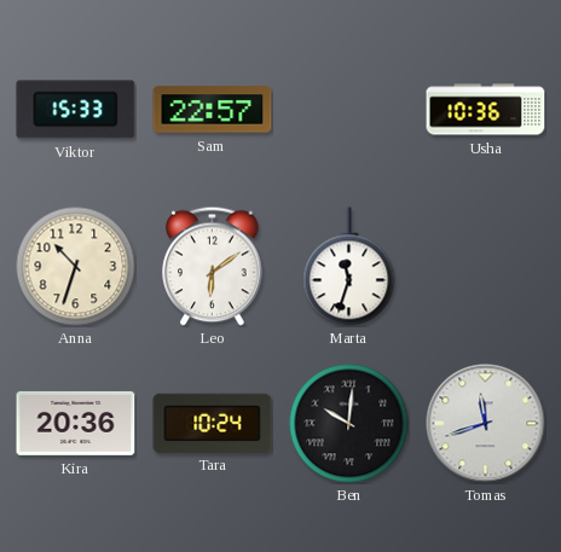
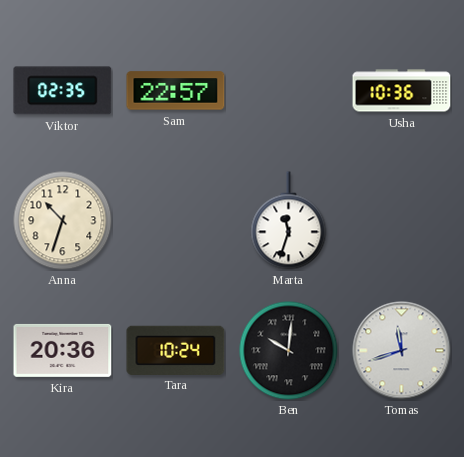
Viktor: 15:33 -> 02:35 (63, 91)
Leo: 6:09 -> none (213, 266)
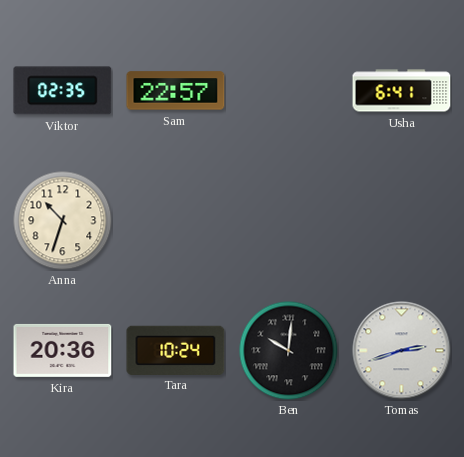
Usha: 10:36 -> 6:41 (402, 91)
Marta: 11:33 -> none (289, 221)
Tomas: 11:42 -> 2:42 (402, 351)
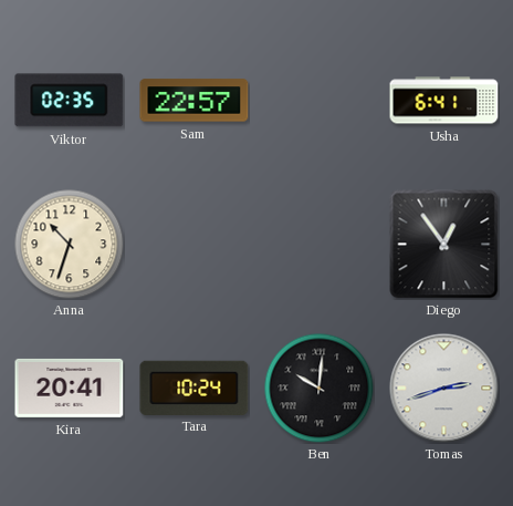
Diego: none -> 12:54 (444, 245)
Kira: 20:36 -> 20:41 (70, 388)
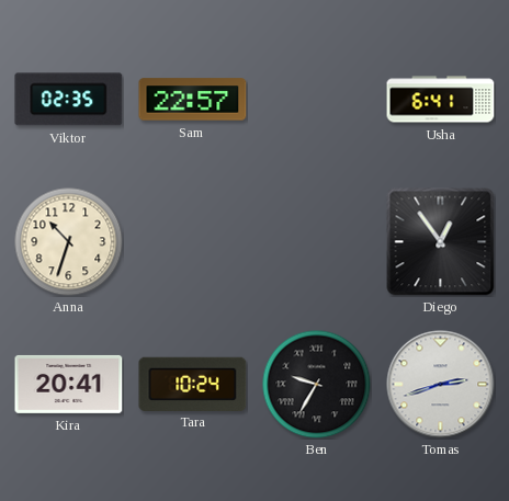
Ben: 10:01 -> 9:35 (317, 385)
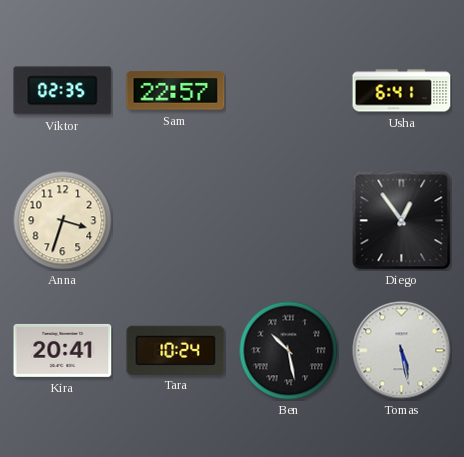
Anna: 10:33 -> 3:33 (63, 221)
Ben: 9:35 -> 10:28 (289, 351)
Tomas: 2:42 -> 5:28 (402, 351)
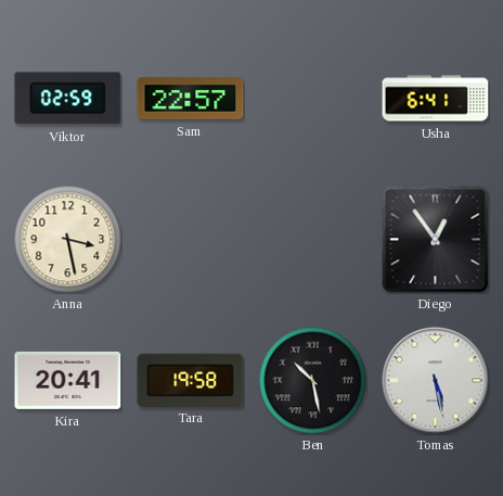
Viktor: 02:35 -> 02:59 (68, 99)
Anna: 3:33 -> 3:28 (68, 240)
Tara: 10:24 -> 19:58 (191, 380)
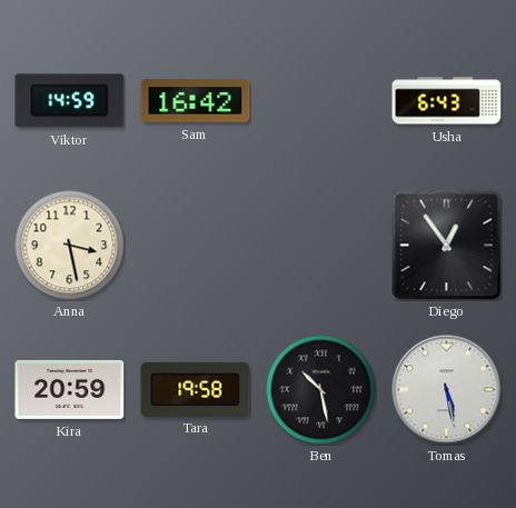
Viktor: 02:59 -> 14:59 (70, 101)
Sam: 22:57 -> 16:42 (196, 101)
Usha: 6:41 -> 6:43 (447, 101)
Kira: 20:41 -> 20:59 (70, 389)
